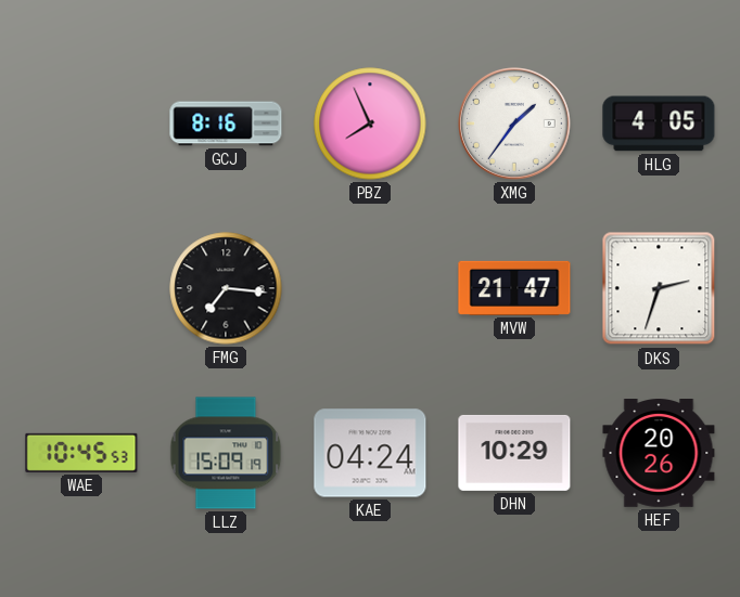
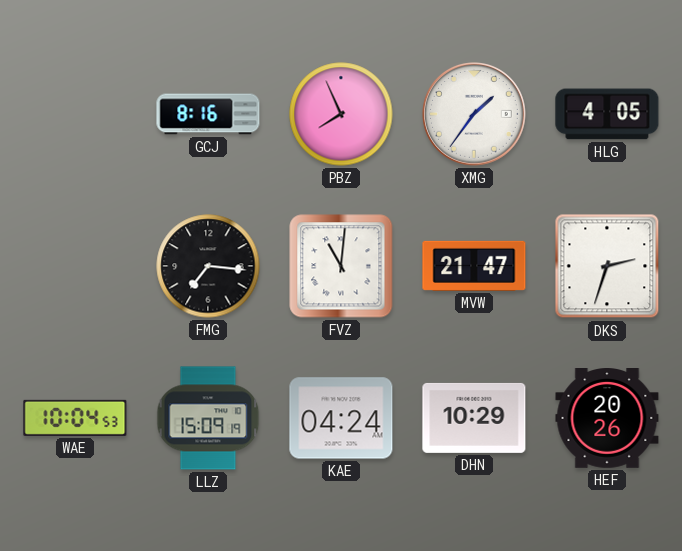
FVZ: none -> 11:01 (341, 266)
WAE: 10:45 -> 10:04 (75, 418)
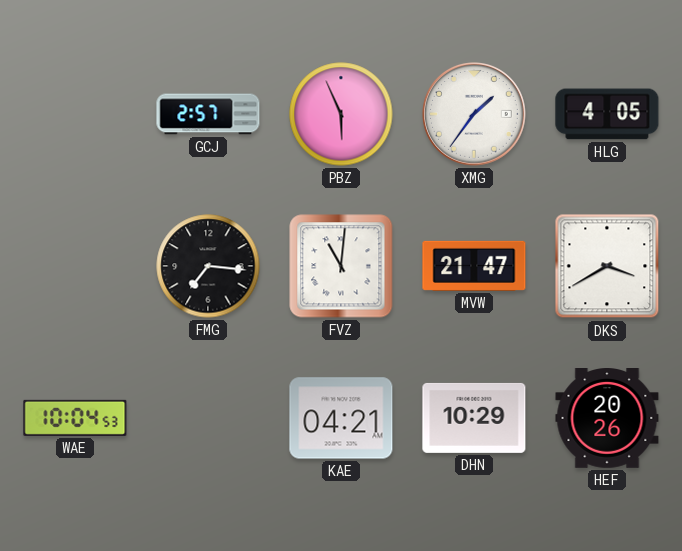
GCJ: 8:16 -> 2:57 (208, 114)
PBZ: 7:56 -> 5:56 (341, 114)
DKS: 2:33 -> 3:40 (607, 266)
LLZ: 15:09 -> none (208, 418)
KAE: 04:24 -> 04:21 (341, 418)
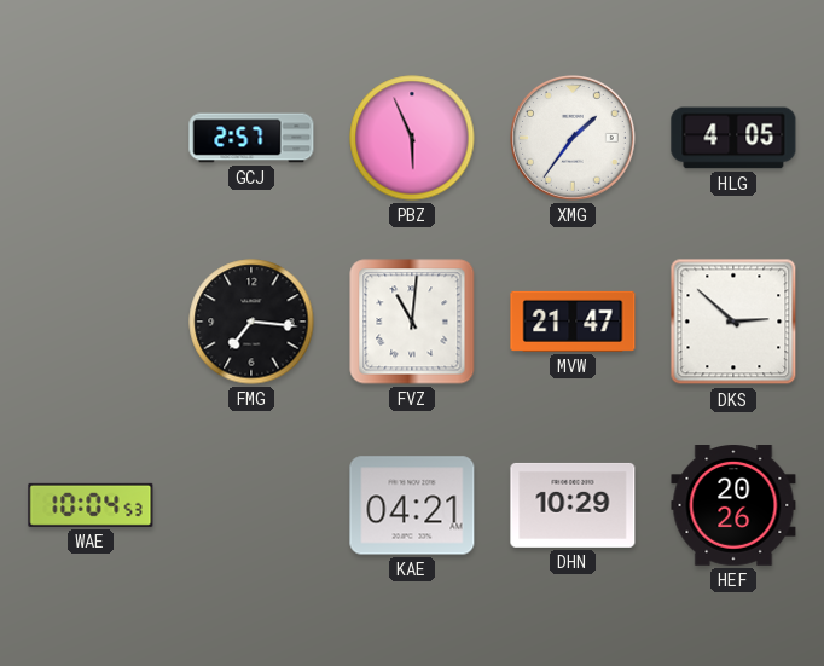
DKS: 3:40 -> 2:52 (733, 322)
